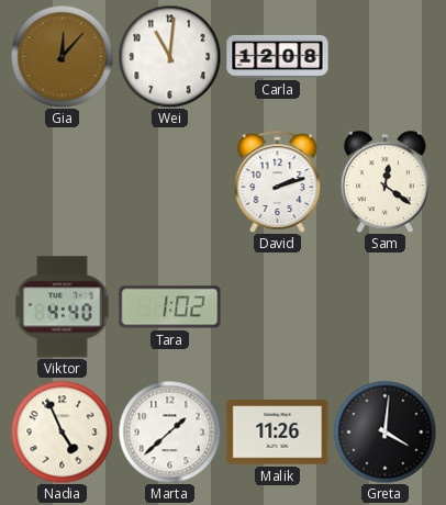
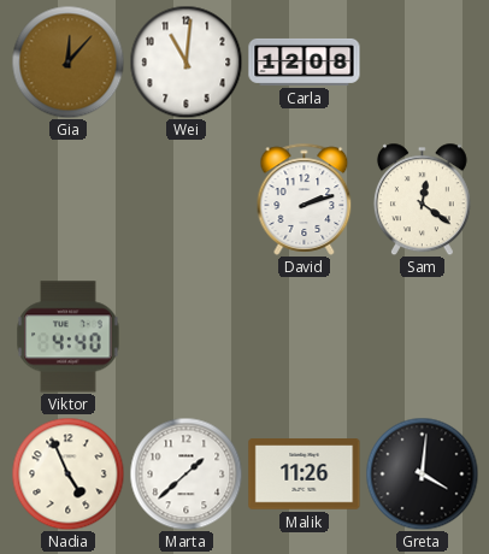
Tara: 1:02 -> none (170, 307)
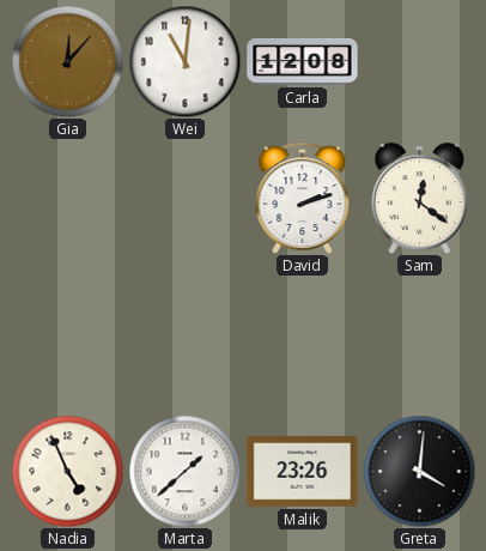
Viktor: 4:40 -> none (69, 337)
Malik: 11:26 -> 23:26 (303, 472)
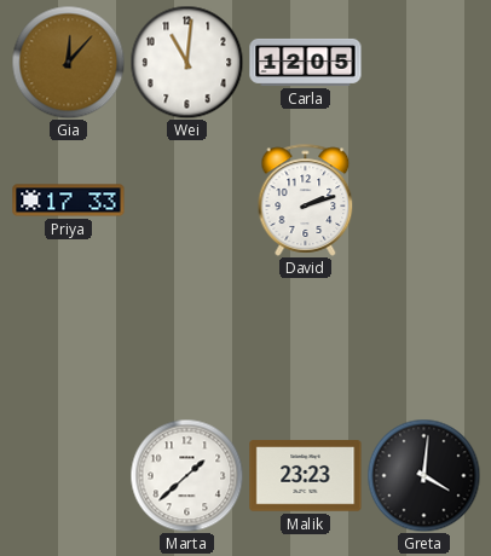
Carla: 12:08 -> 12:05 (306, 62)
Priya: none -> 17:33 (69, 201)
Sam: 12:21 -> none (419, 198)
Nadia: 4:56 -> none (67, 471)
Malik: 23:26 -> 23:23 (306, 476)
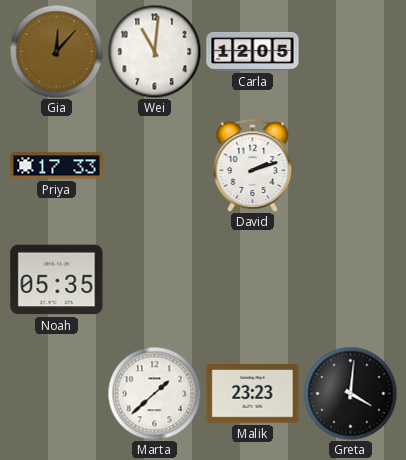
Noah: none -> 05:35 (57, 280)
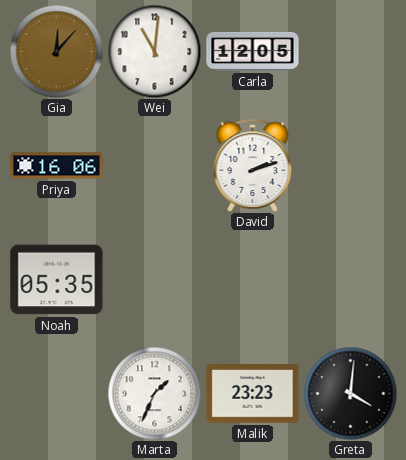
Priya: 17:33 -> 16:06 (57, 166)
Marta: 1:38 -> 1:34 (154, 393)
